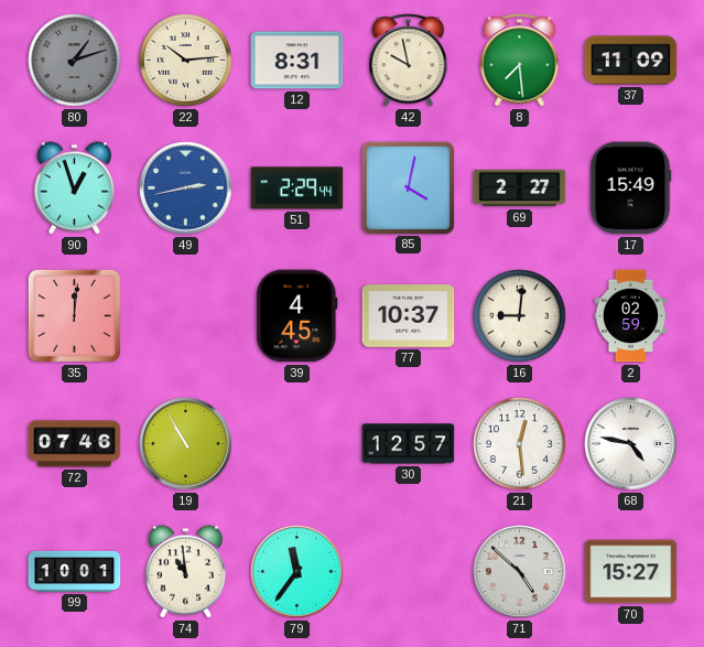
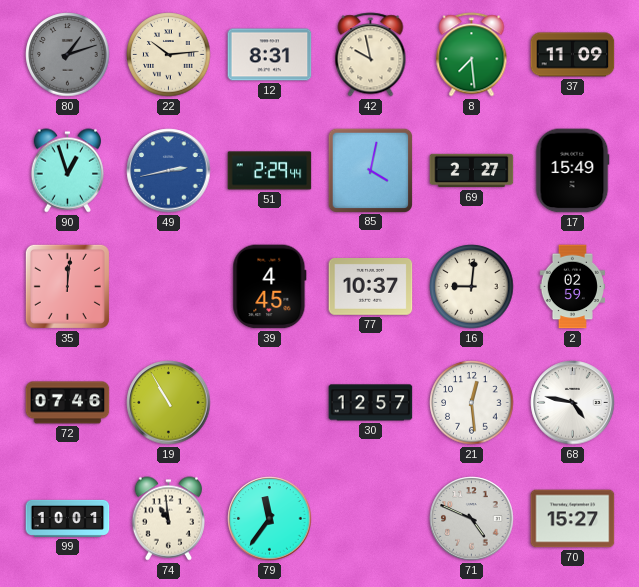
71: 4:52 -> 4:49 (472, 519)
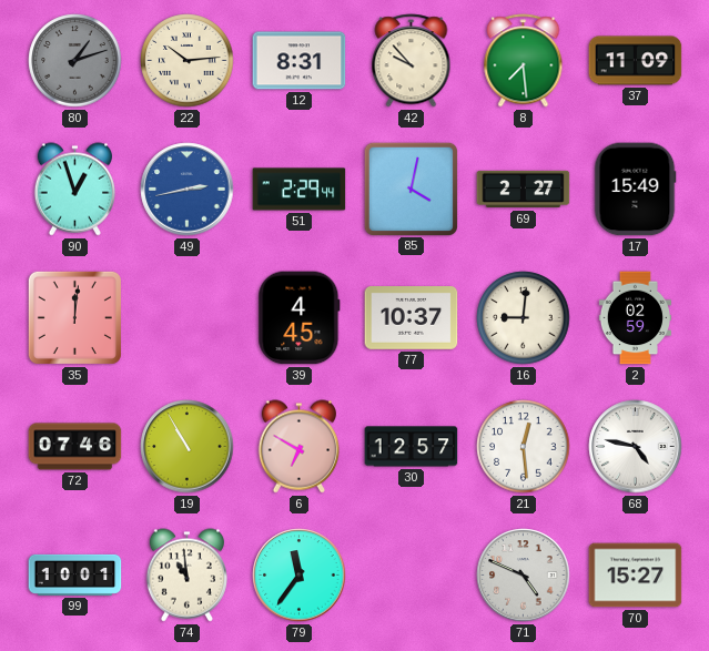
42: 9:58 -> 9:53 (412, 61)
6: none -> 6:50 (298, 447)
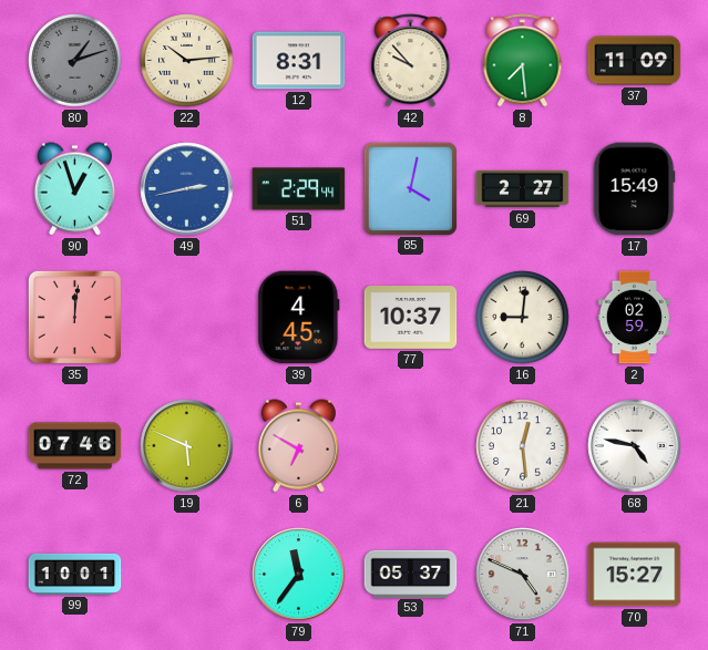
19: 10:55 -> 5:49 (187, 446)
30: 12:57 -> none (412, 447)
74: 10:59 -> none (186, 576)
53: none -> 05:37 (411, 574)
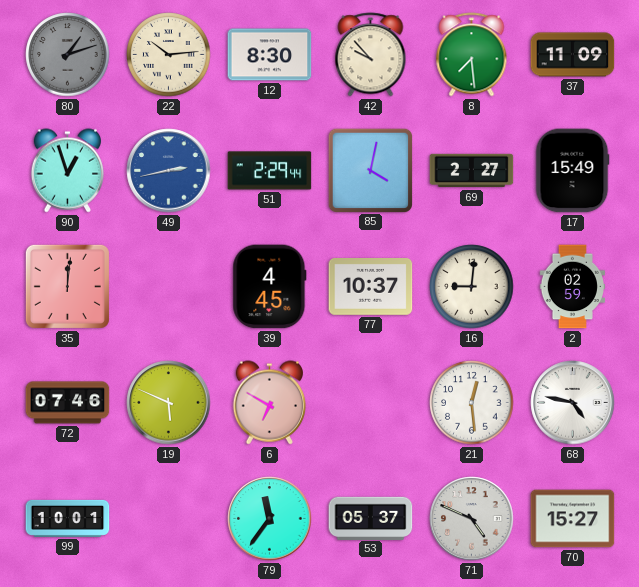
12: 8:31 -> 8:30 (270, 55)
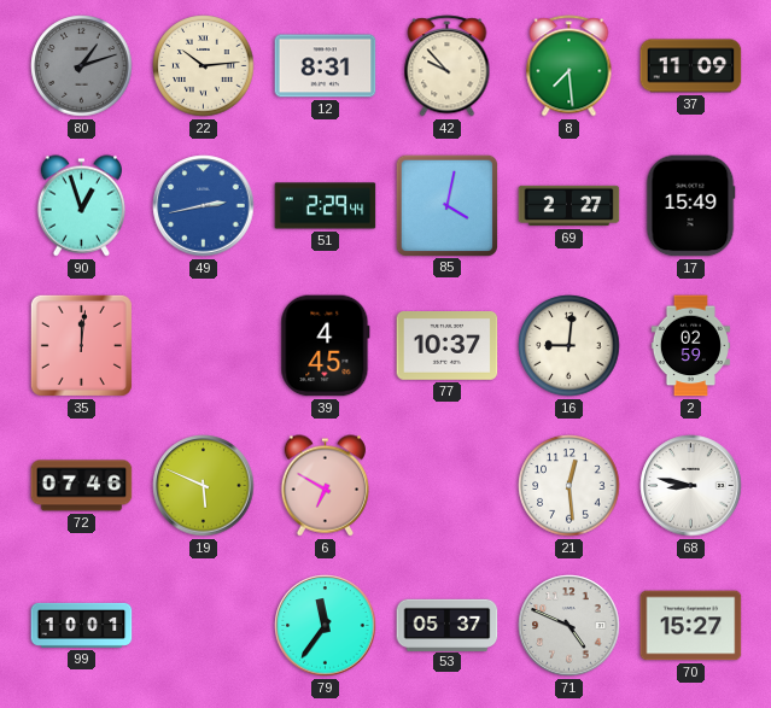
12: 8:30 -> 8:31 (326, 66)
68: 4:47 -> 8:47 (691, 486)
